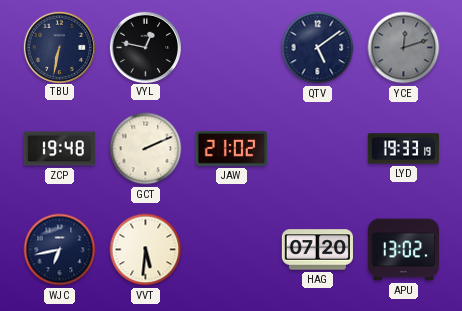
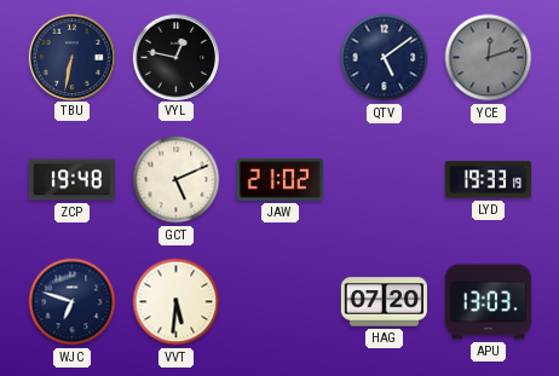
GCT: 2:11 -> 5:11 (177, 180)
WJC: 6:43 -> 6:48 (73, 302)
APU: 13:02 -> 13:03 (488, 302)
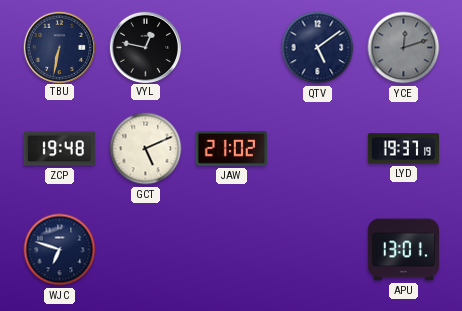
LYD: 19:33 -> 19:37 (403, 149)
VVT: 5:31 -> none (177, 302)
HAG: 07:20 -> none (384, 302)
APU: 13:03 -> 13:01 (403, 250)
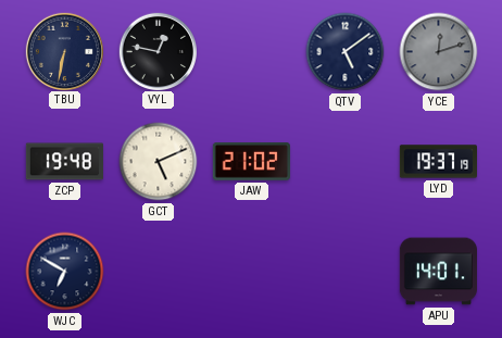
WJC: 6:48 -> 6:50 (65, 272)
APU: 13:01 -> 14:01 (438, 272)
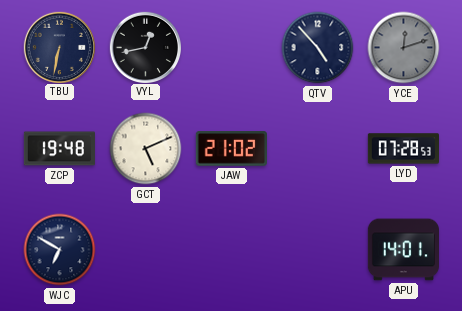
VYL: 12:47 -> 12:43 (145, 47)
QTV: 5:09 -> 4:53 (318, 48)
LYD: 19:37 -> 07:28 (403, 149)
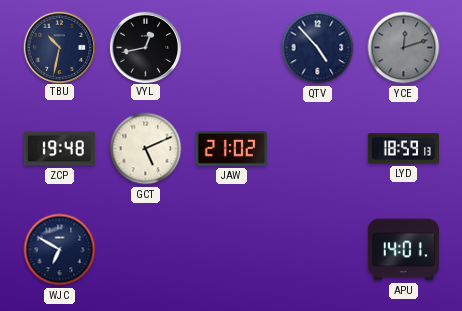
TBU: 6:32 -> 10:32 (59, 47)
LYD: 07:28 -> 18:59 (403, 149)
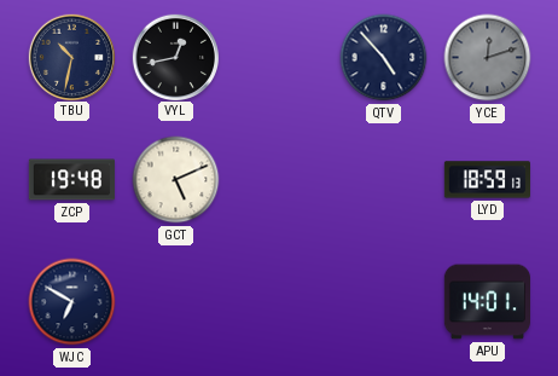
JAW: 21:02 -> none (231, 149)
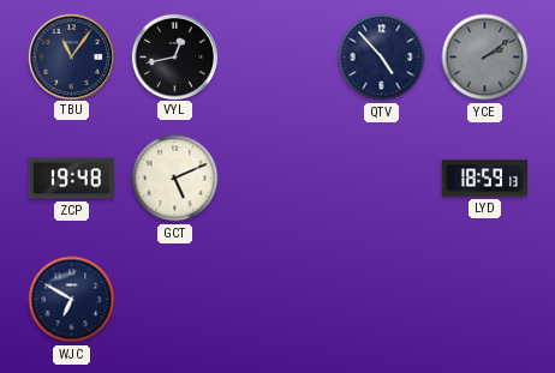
TBU: 10:32 -> 11:06 (71, 56)
YCE: 12:12 -> 2:09 (485, 58)
APU: 14:01 -> none (487, 302)
